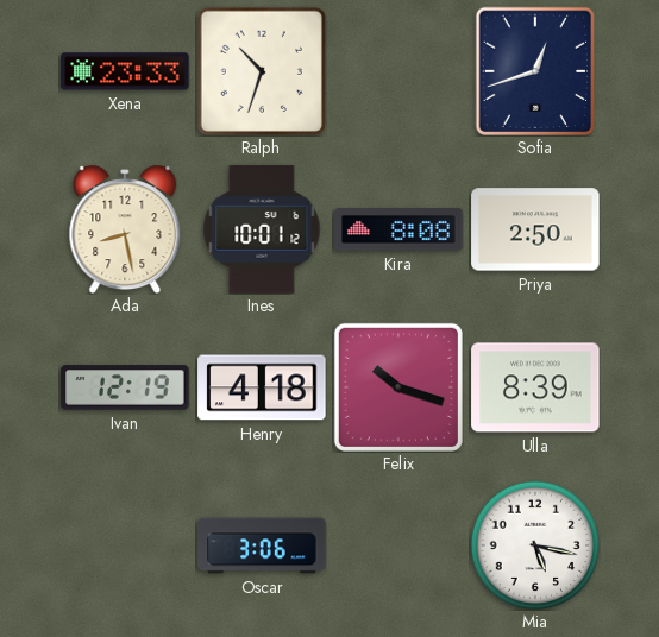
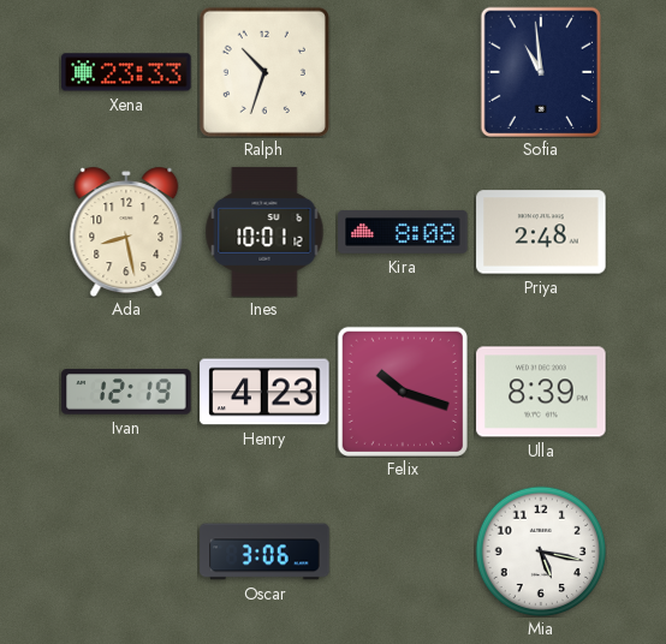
Sofia: 12:42 -> 10:59 (540, 71)
Priya: 2:50 -> 2:48 (541, 232)
Henry: 4:18 -> 4:23 (264, 392)
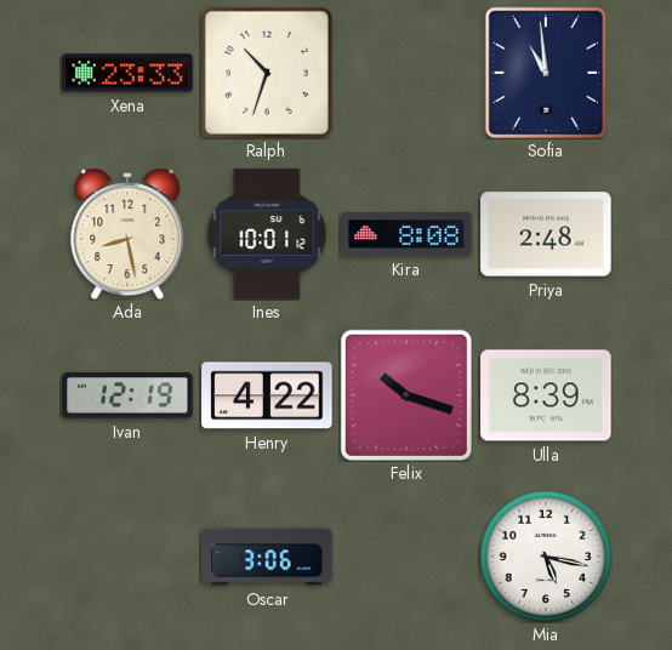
Henry: 4:23 -> 4:22 (267, 395)
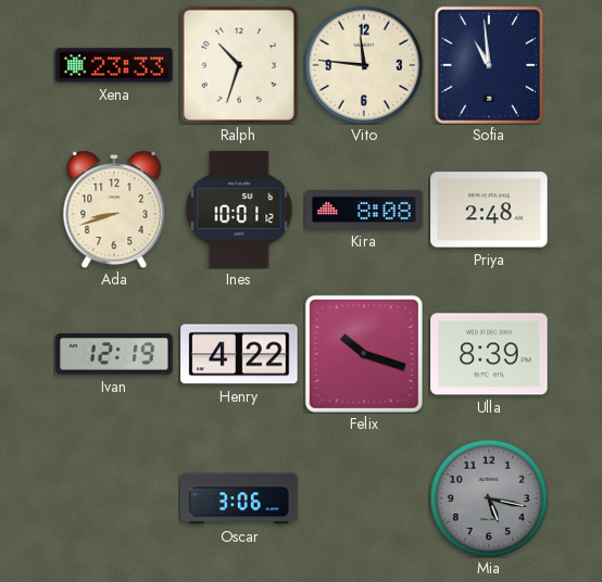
Vito: none -> 11:46 (364, 65)
Ada: 8:28 -> 8:42 (114, 210)
Mia dial: white -> grey (489, 498)
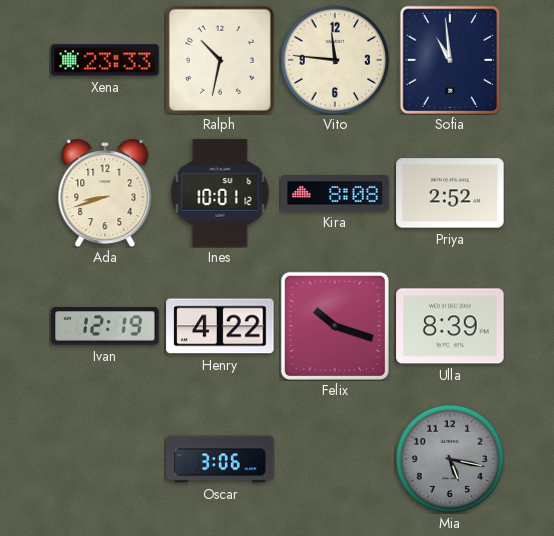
Ralph: 10:33 -> 10:32 (220, 60)
Priya: 2:48 -> 2:52 (450, 193)
